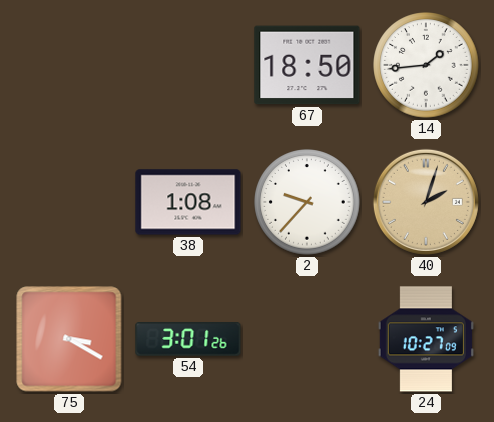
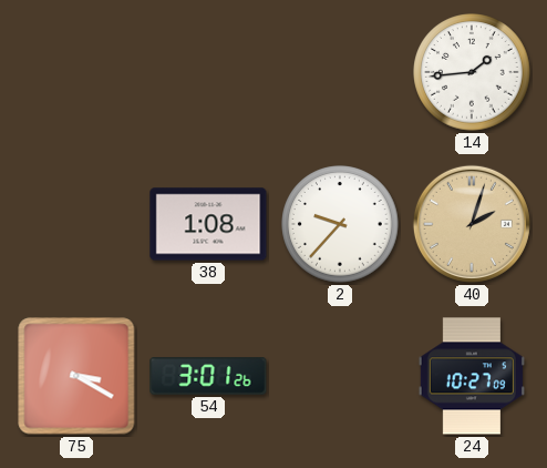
67: 18:50 -> none (307, 65)
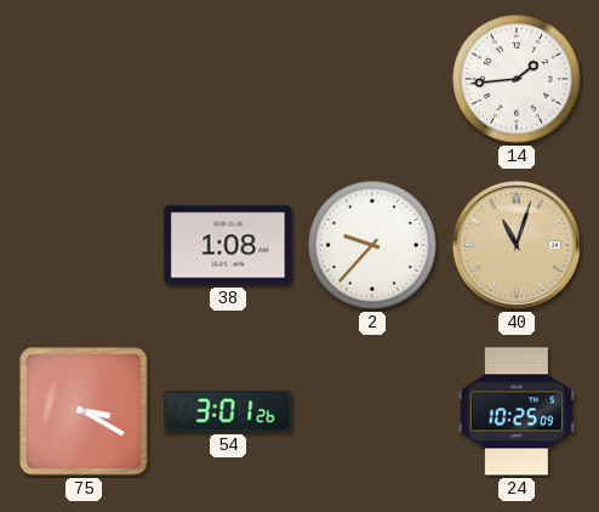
40: 2:03 -> 11:03 (517, 245)
24: 10:27 -> 10:25 (517, 411)
